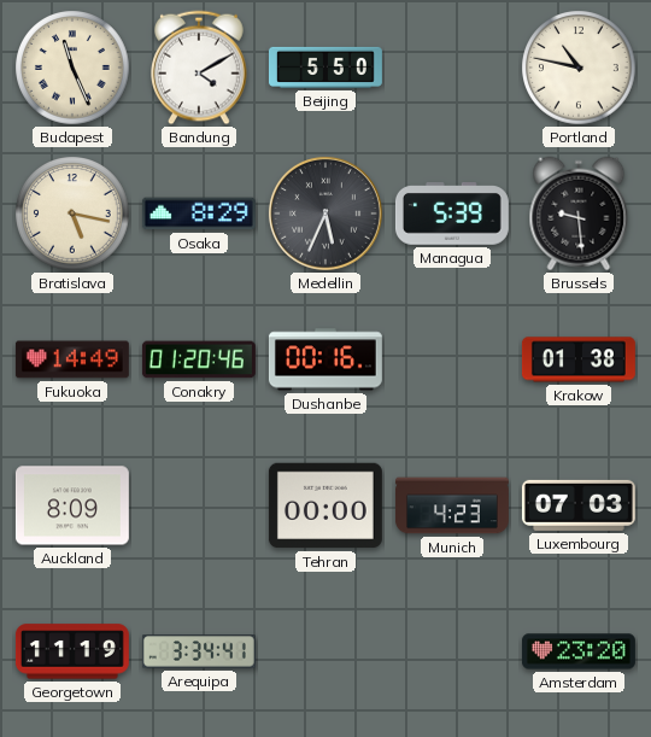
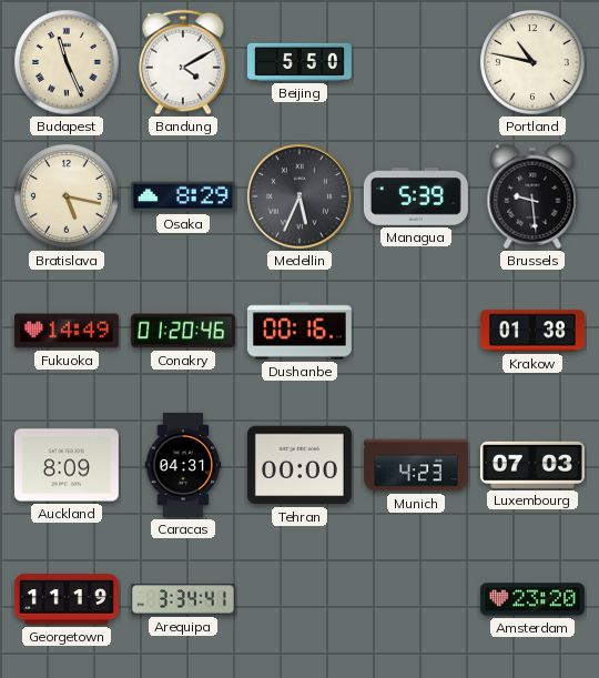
Caracas: none -> 04:31 (183, 465)
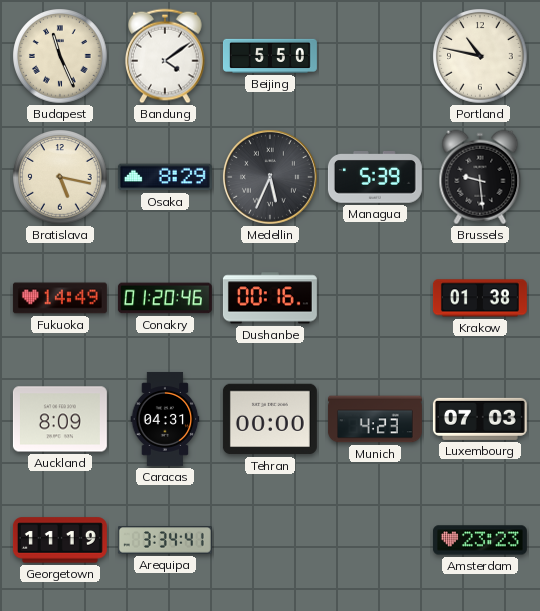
Bandung: 4:10 -> 4:09 (165, 56)
Amsterdam: 23:20 -> 23:23 (480, 540)
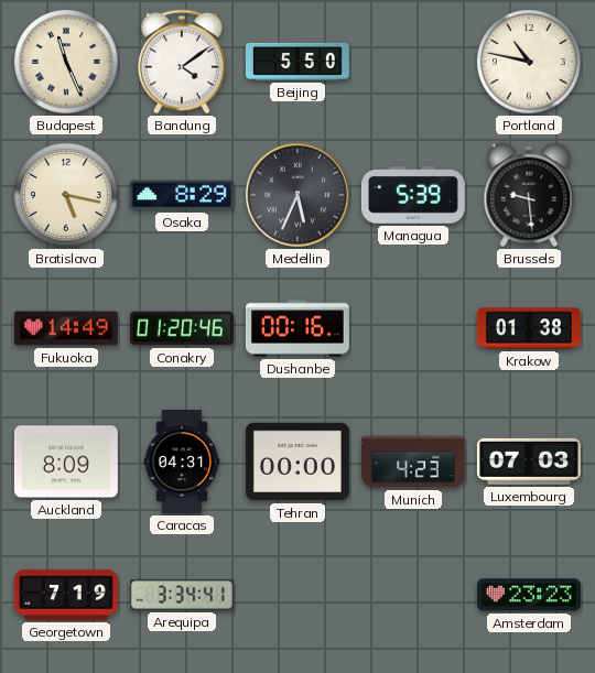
Georgetown: 11:19 -> 7:19 (66, 595)
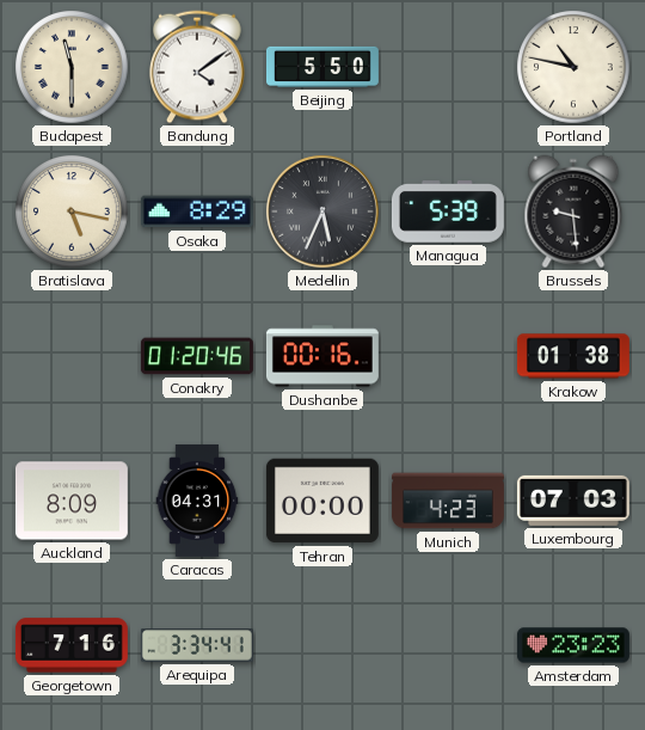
Budapest: 11:26 -> 11:30 (72, 67)
Fukuoka: 14:49 -> none (66, 328)
Georgetown: 7:19 -> 7:16 (72, 645)
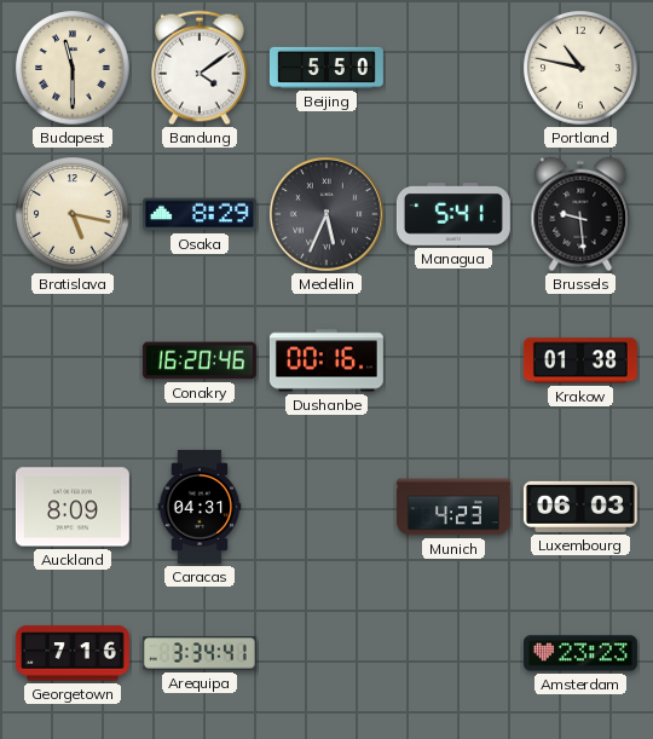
Managua: 5:39 -> 5:41 (453, 215)
Conakry: 01:20 -> 16:20 (200, 360)
Tehran: 00:00 -> none (322, 501)
Luxembourg: 07:03 -> 06:03 (580, 507)
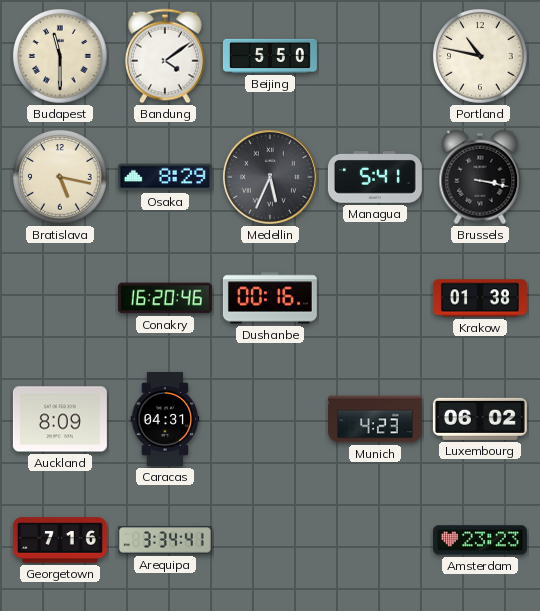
Brussels: 9:29 -> 3:17 (480, 177)
Luxembourg: 06:03 -> 06:02 (480, 419)
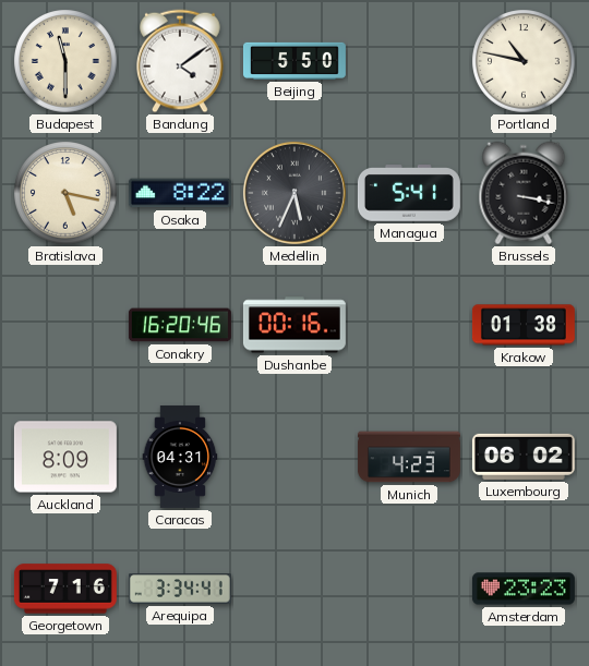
Osaka: 8:29 -> 8:22 (180, 193)
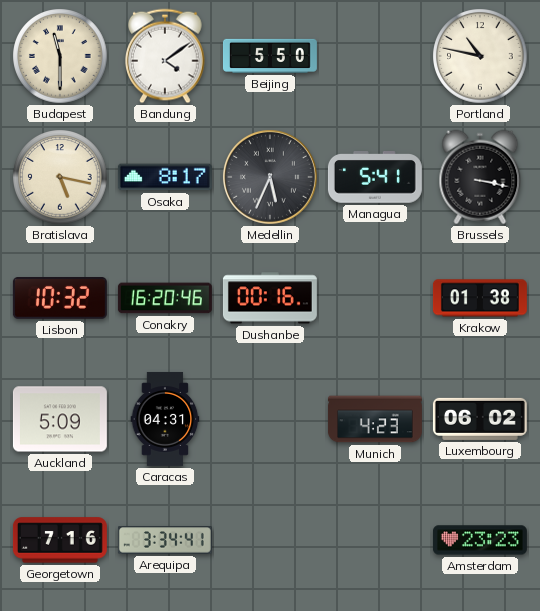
Osaka: 8:22 -> 8:17 (165, 177)
Lisbon: none -> 10:32 (60, 299)
Auckland: 8:09 -> 5:09 (60, 419)
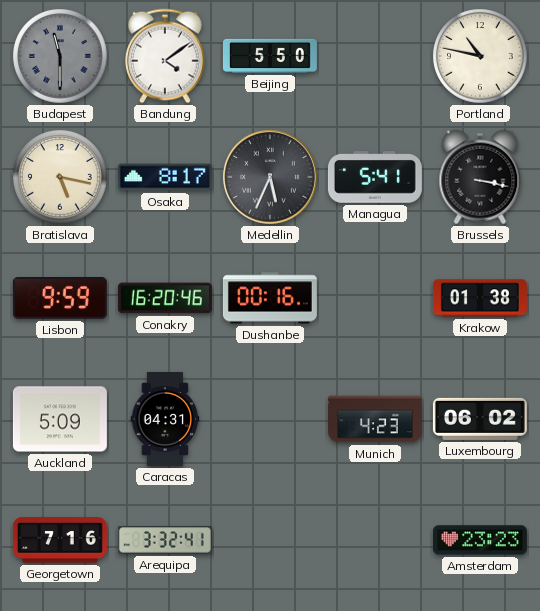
Budapest dial: cream -> grey (60, 56)
Lisbon: 10:32 -> 9:59 (60, 299)
Arequipa: 3:34 -> 3:32 (165, 540)
